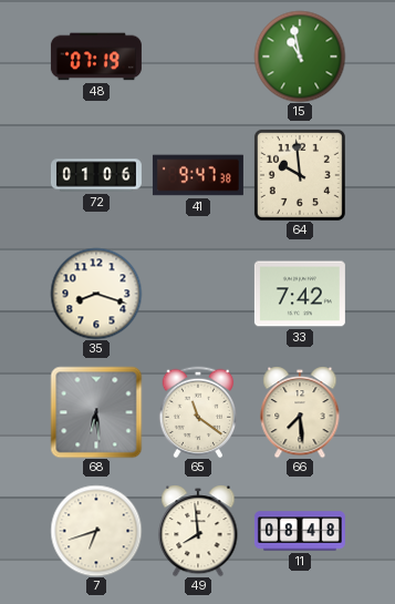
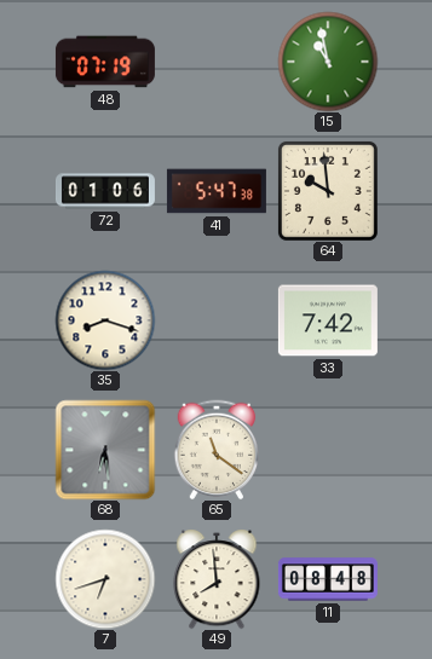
41: 9:47 -> 5:47 (217, 191)
66: 7:29 -> none (300, 412)
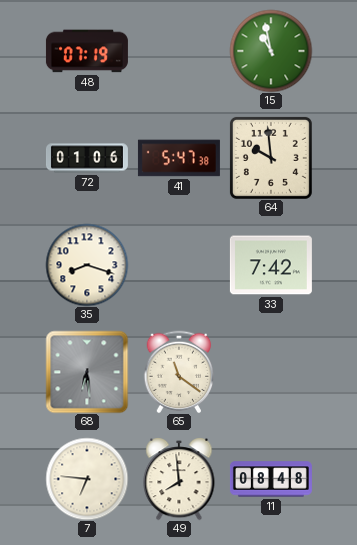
7: 6:42 -> 6:46 (87, 479)
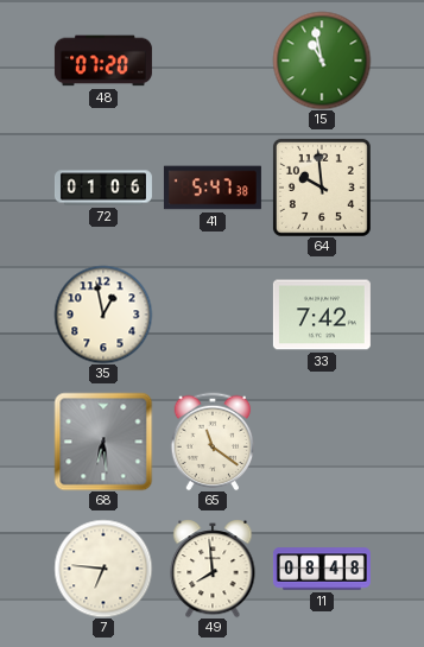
48: 07:19 -> 07:20 (103, 61)
35: 8:18 -> 12:58 (103, 315)
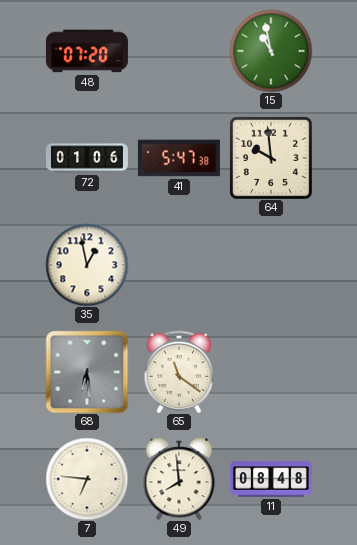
33: 7:42 -> none (322, 315)
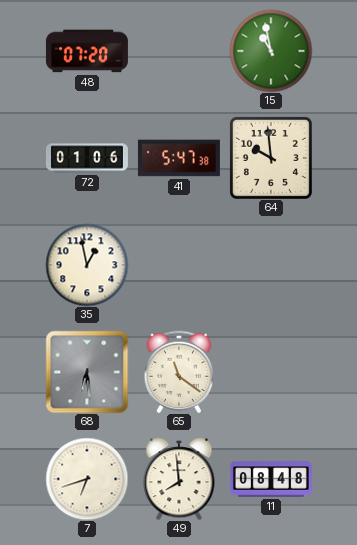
7: 6:46 -> 6:42 (87, 479)
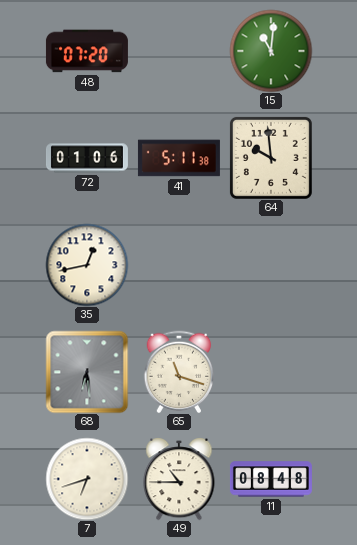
15: 10:58 -> 11:01 (271, 51)
41: 5:47 -> 5:11 (179, 158)
35: 12:58 -> 12:43 (87, 265)
65: 11:21 -> 11:18 (179, 372)
49: 7:59 -> 10:45 (179, 479)
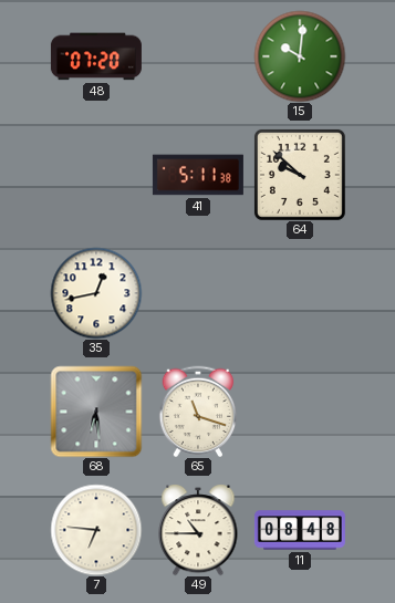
15: 11:01 -> 10:01 (300, 56)
72: 01:06 -> none (87, 158)
64: 9:59 -> 9:52 (300, 175)
7: 6:42 -> 6:46 (96, 530)
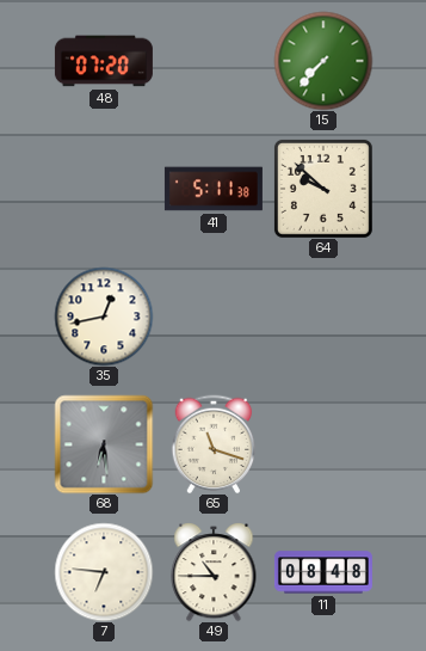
15: 10:01 -> 7:37 (323, 61)
